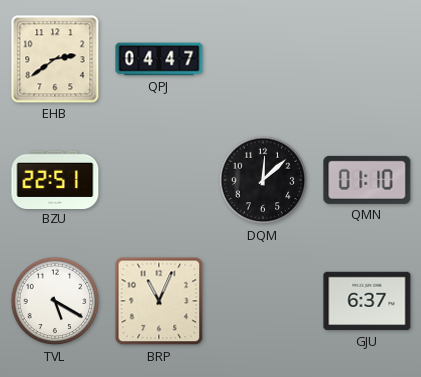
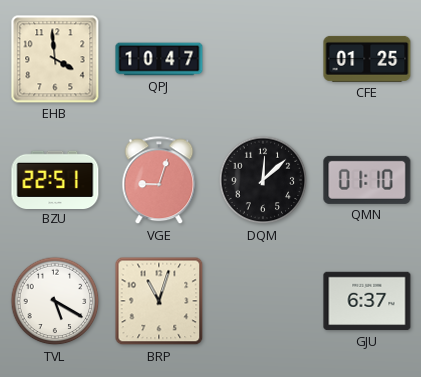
EHB: 2:39 -> 3:59 (55, 59)
QPJ: 04:47 -> 10:47 (159, 59)
CFE: none -> 01:25 (367, 59)
VGE: none -> 9:03 (159, 181)
BRP: 11:04 -> 11:03 (159, 301)
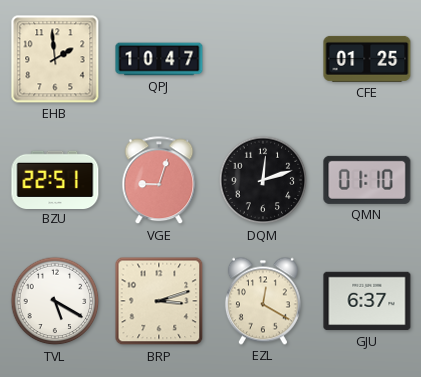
EHB: 3:59 -> 1:59 (55, 59)
DQM: 12:08 -> 12:12 (263, 180)
BRP: 11:03 -> 3:12 (159, 301)
EZL: none -> 12:20 (263, 301)
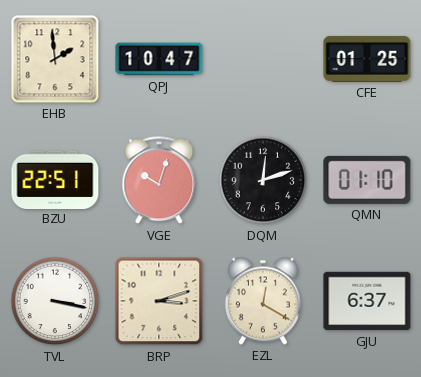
VGE: 9:03 -> 10:03 (159, 181)
TVL: 5:20 -> 3:17 (55, 301)
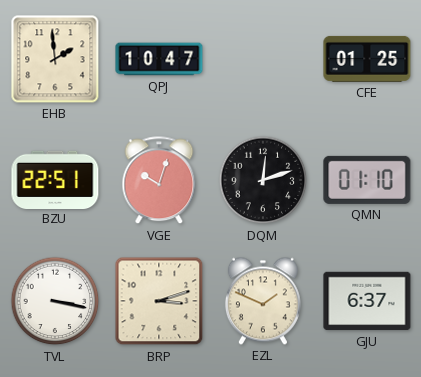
EZL: 12:20 -> 1:49 (263, 301)
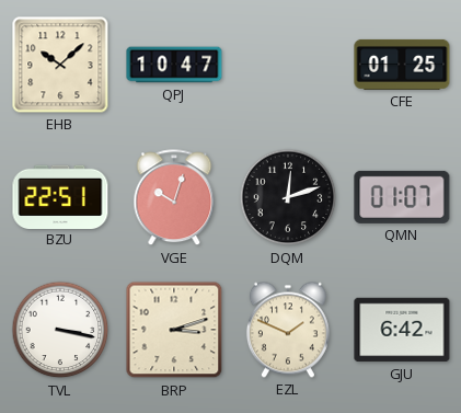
EHB: 1:59 -> 10:08 (60, 65)
QMN: 01:10 -> 01:07 (402, 197)
GJU: 6:37 -> 6:42 (402, 330)
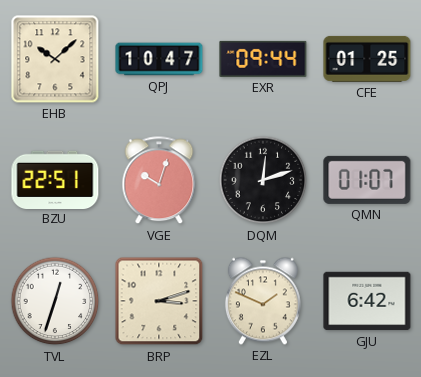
EXR: none -> 09:44 (263, 59)
TVL: 3:17 -> 12:33 (55, 301)
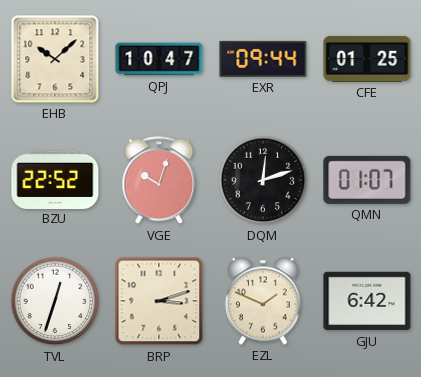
BZU: 22:51 -> 22:52 (55, 179)
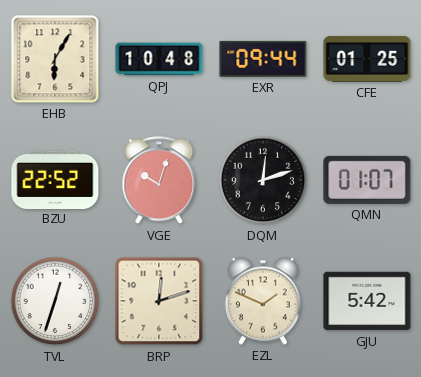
EHB: 10:08 -> 6:05 (55, 59)
QPJ: 10:47 -> 10:48 (159, 59)
BRP: 3:12 -> 12:12 (159, 301)
GJU: 6:42 -> 5:42 (367, 301)
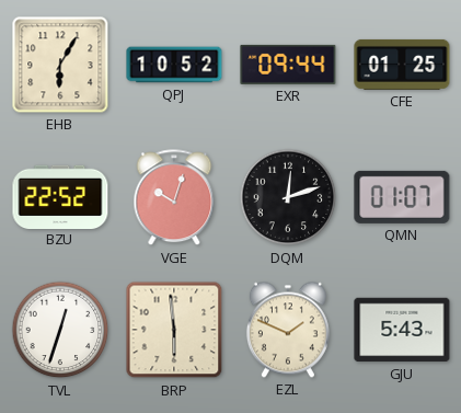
QPJ: 10:48 -> 10:52 (174, 65)
BRP: 12:12 -> 5:59 (174, 330)
GJU: 5:42 -> 5:43 (402, 330)
